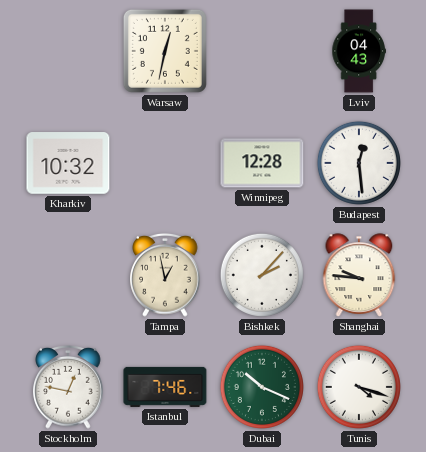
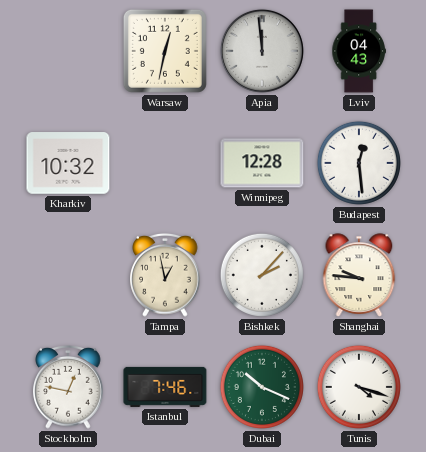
Apia: none -> 11:59 (262, 51)
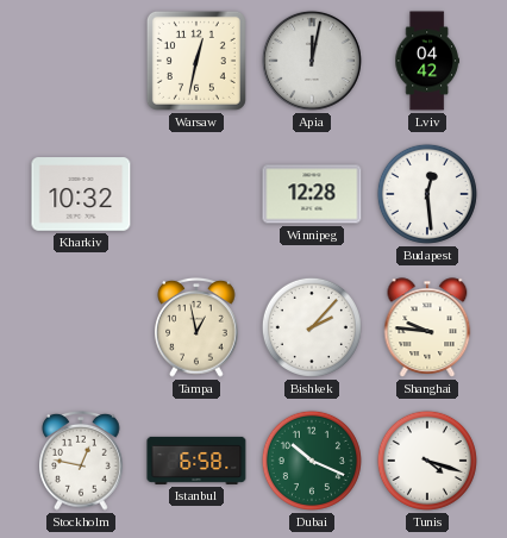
Apia: 11:59 -> 12:02 (312, 61)
Lviv: 04:43 -> 04:42 (427, 61)
Istanbul: 7:46 -> 6:58 (196, 461)
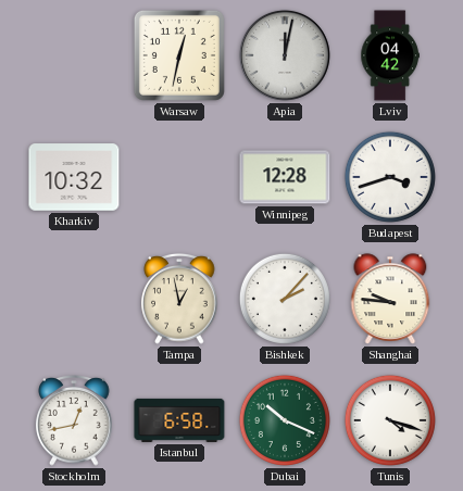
Budapest: 12:29 -> 3:42 (390, 177)
Stockholm: 12:47 -> 12:43 (74, 421)
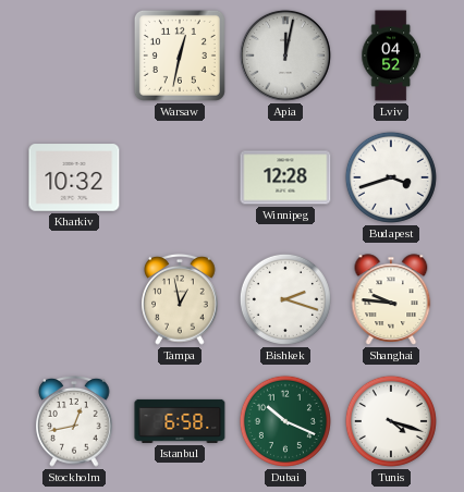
Lviv: 04:42 -> 04:52 (391, 56)
Bishkek: 2:07 -> 2:18 (285, 299)
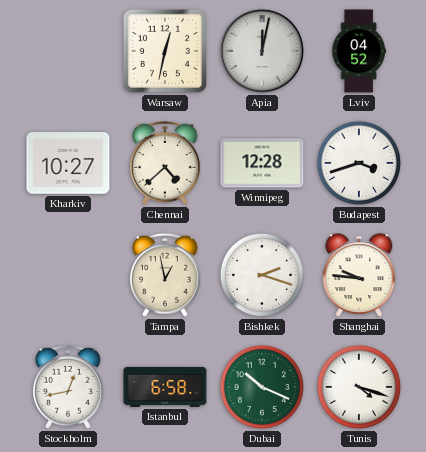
Kharkiv: 10:32 -> 10:27 (68, 163)
Chennai: none -> 4:38 (165, 164)
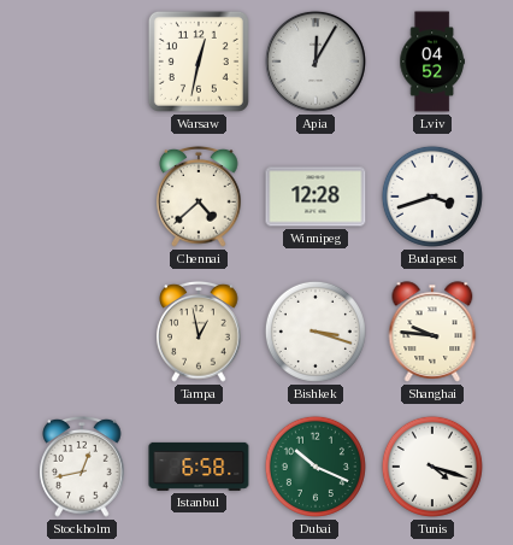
Apia: 12:02 -> 12:05 (316, 61)
Kharkiv: 10:27 -> none (68, 163)
Bishkek: 2:18 -> 3:18 (316, 332)
